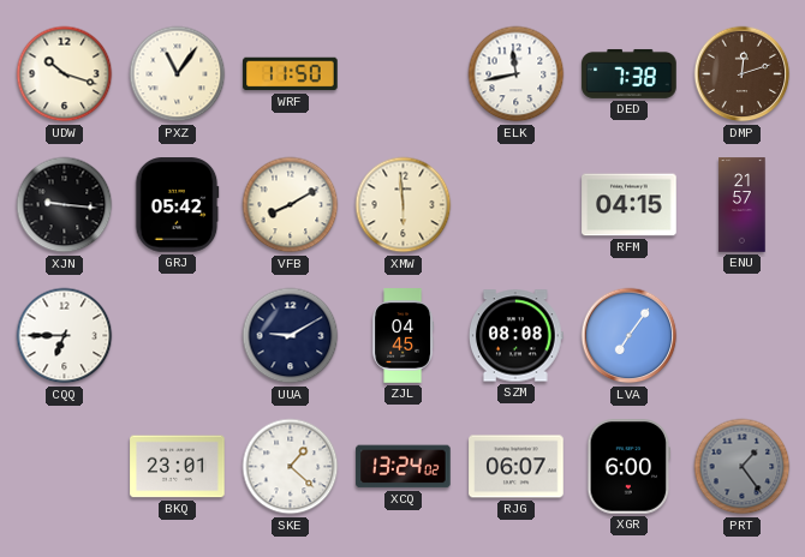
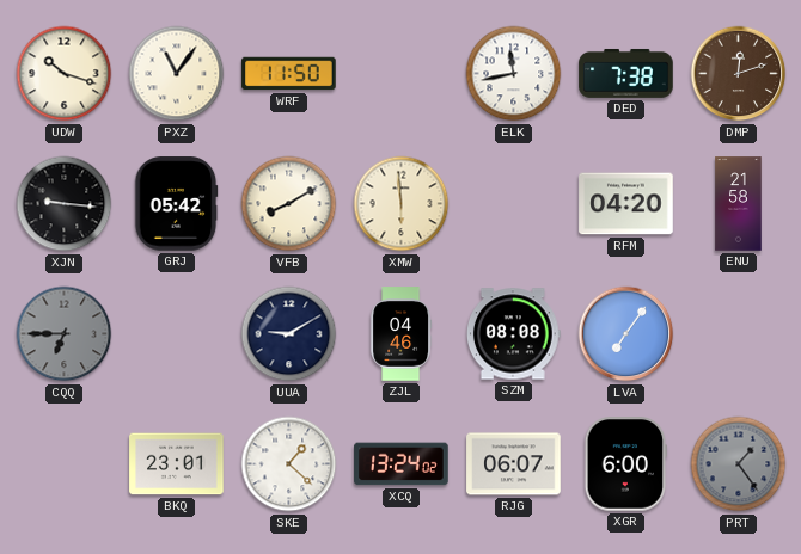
RFM: 04:15 -> 04:20 (626, 204)
ENU: 21:57 -> 21:58 (739, 204)
CQQ dial: white -> grey (65, 334)
ZJL: 04:45 -> 04:46 (402, 334)
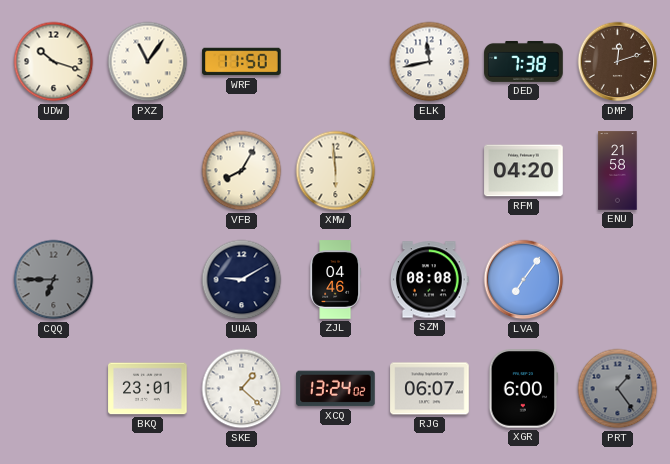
XJN: 9:16 -> none (65, 204)
GRJ: 05:42 -> none (176, 204)
VFB: 8:10 -> 8:05 (242, 171)
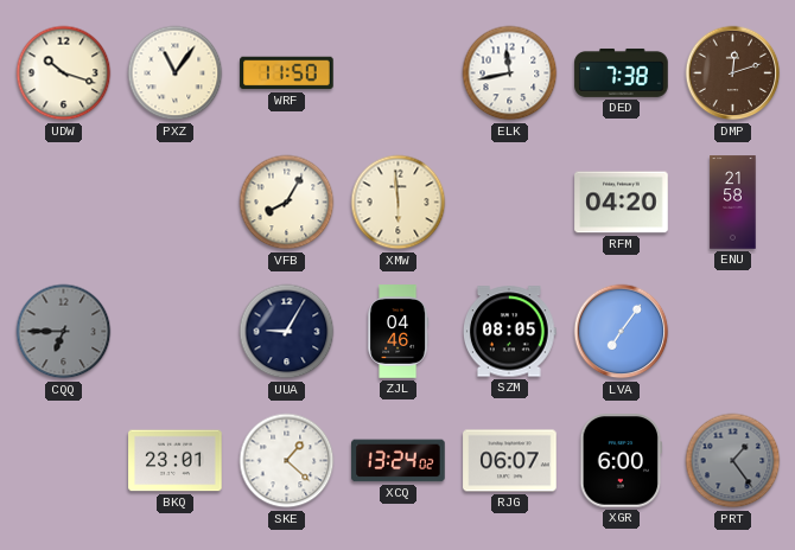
UUA: 9:10 -> 9:05 (287, 332)
SZM: 08:08 -> 08:05 (510, 332)
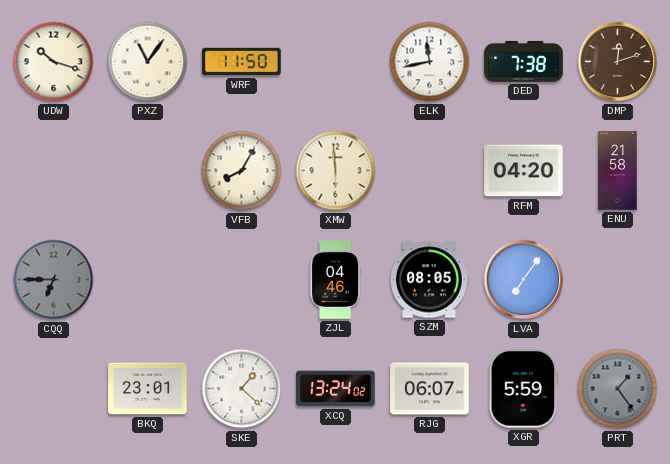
UUA: 9:05 -> none (287, 332)
XGR: 6:00 -> 5:59 (524, 389)
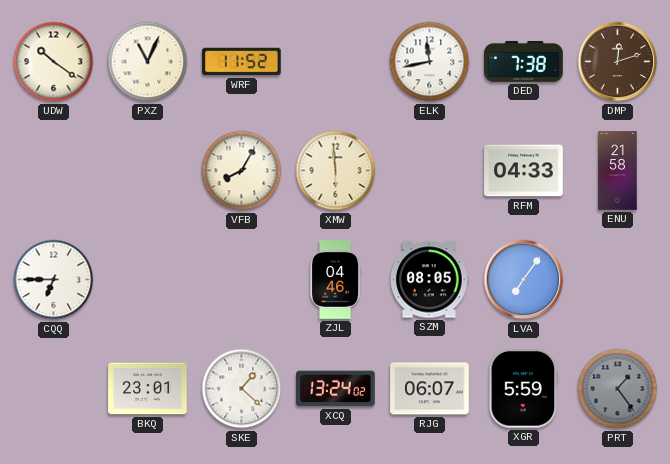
UDW: 10:18 -> 10:21 (54, 62)
PXZ: 11:06 -> 11:04 (148, 62)
WRF: 11:50 -> 11:52 (242, 62)
RFM: 04:20 -> 04:33 (524, 171)
CQQ dial: grey -> white (54, 280)
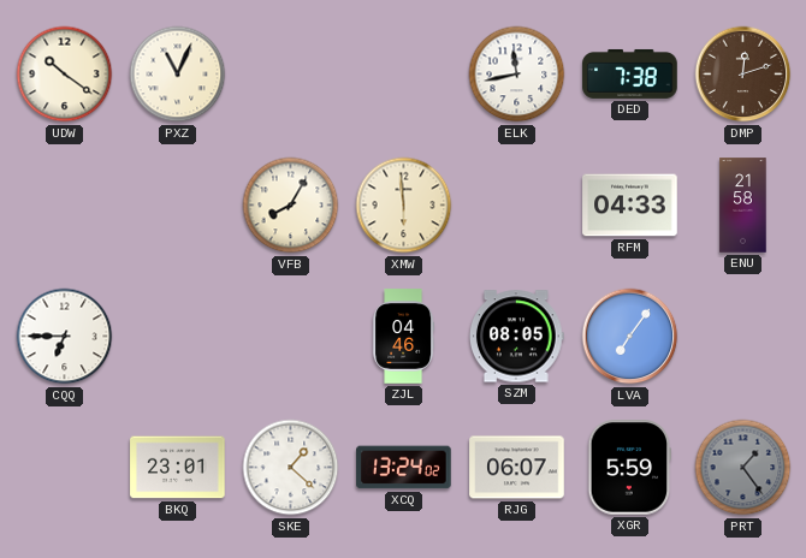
WRF: 11:52 -> none (242, 62)
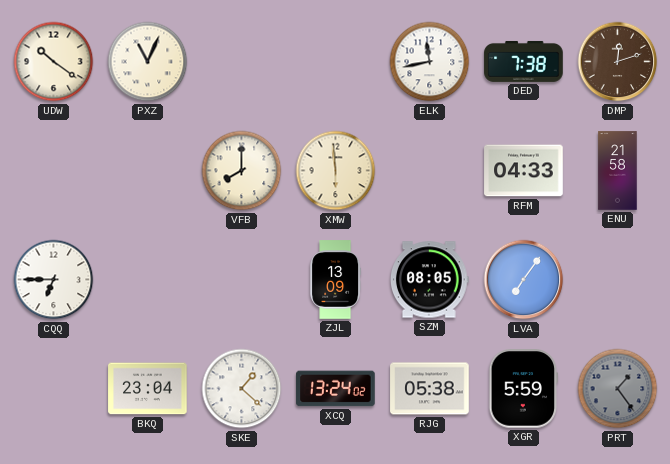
VFB: 8:05 -> 8:00 (242, 171)
ZJL: 04:46 -> 13:09 (336, 280)
BKQ: 23:01 -> 23:04 (148, 389)
RJG: 06:07 -> 05:38 (430, 389)
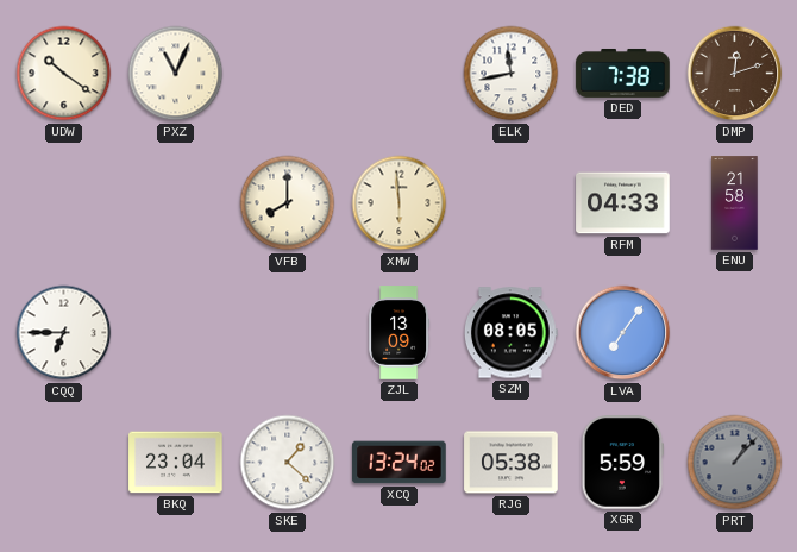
PRT: 1:24 -> 1:07 (735, 463)
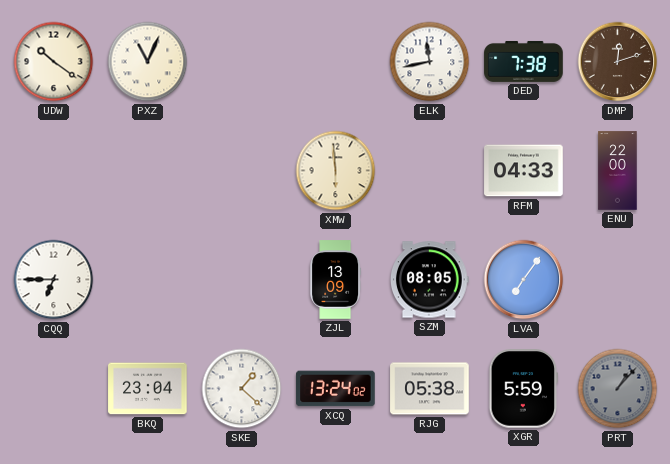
VFB: 8:00 -> none (288, 203)
ENU: 21:58 -> 22:00 (618, 171)
